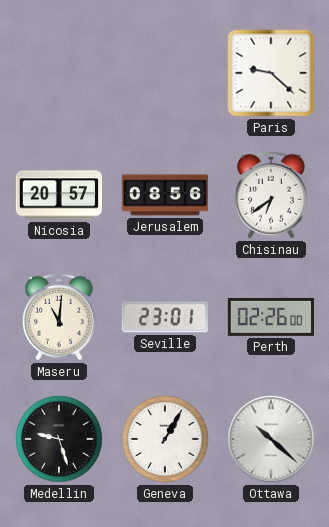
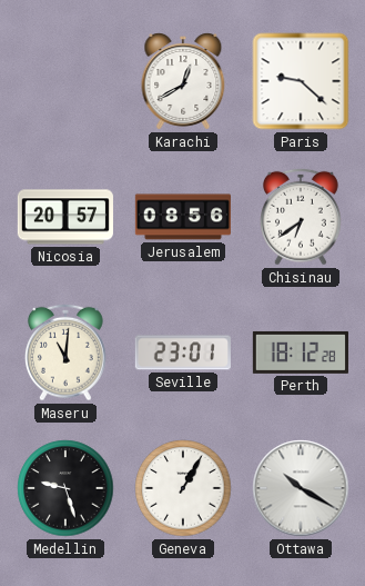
Karachi: none -> 12:40 (183, 81)
Perth: 02:26 -> 18:12 (301, 352)
Ottawa: 10:22 -> 10:20 (301, 488)
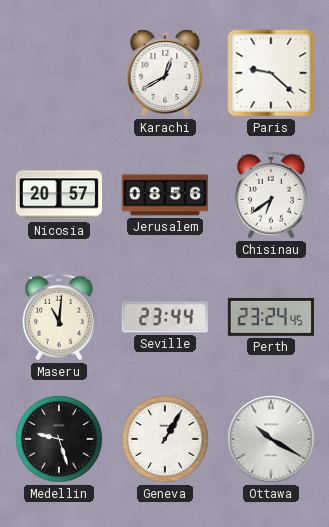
Seville: 23:01 -> 23:44 (165, 317)
Perth: 18:12 -> 23:24 (271, 317)
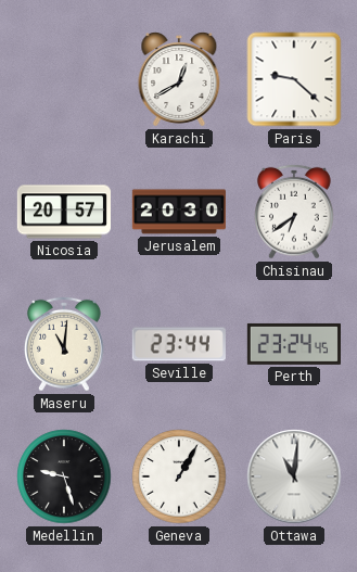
Jerusalem: 08:56 -> 20:30 (179, 212)
Ottawa: 10:20 -> 11:01 (294, 476)
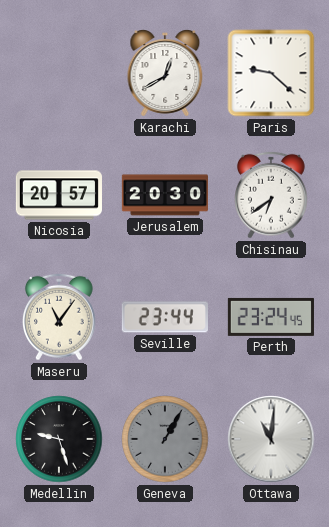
Maseru: 11:01 -> 11:06 (60, 317)
Geneva dial: white -> grey (165, 439)
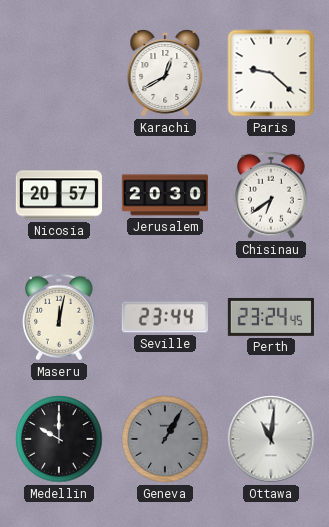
Maseru: 11:06 -> 12:02 (60, 317)
Medellin: 9:27 -> 10:00 (59, 439)
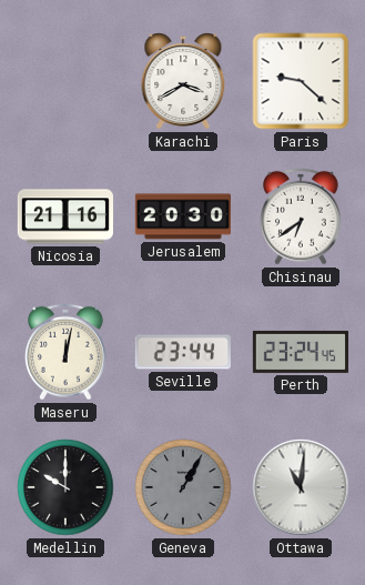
Karachi: 12:40 -> 3:40 (183, 81)
Nicosia: 20:57 -> 21:16 (65, 216)
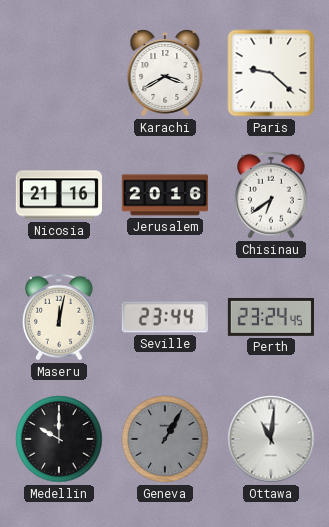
Jerusalem: 20:30 -> 20:16 (165, 195)
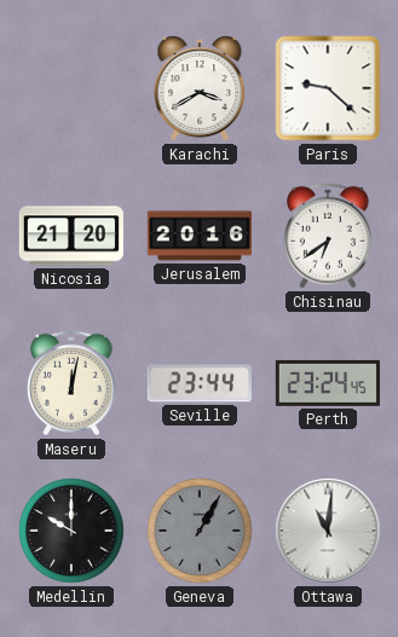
Nicosia: 21:16 -> 21:20 (71, 236)
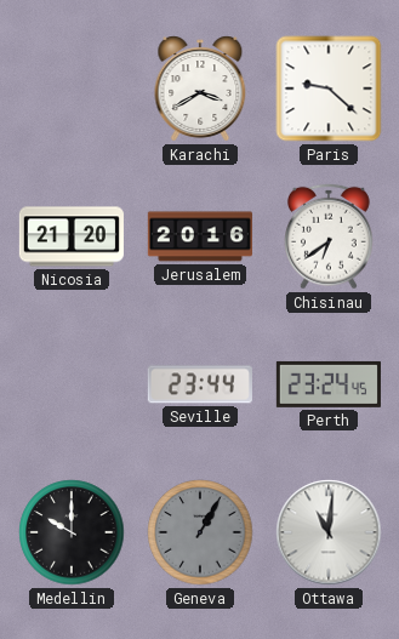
Maseru: 12:02 -> none (73, 383)
